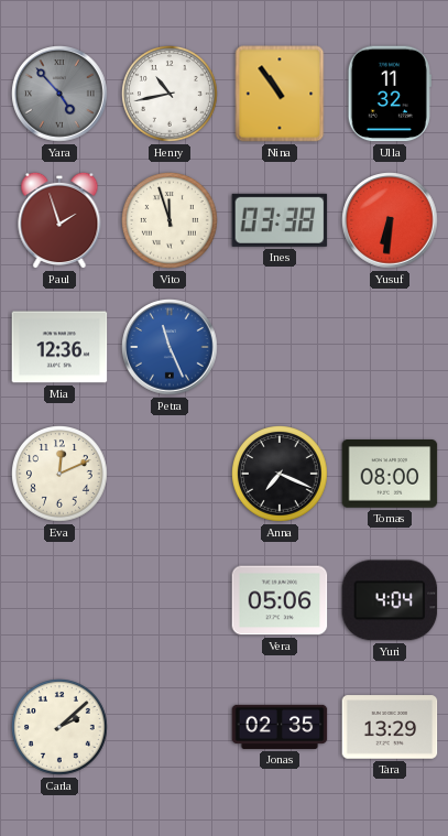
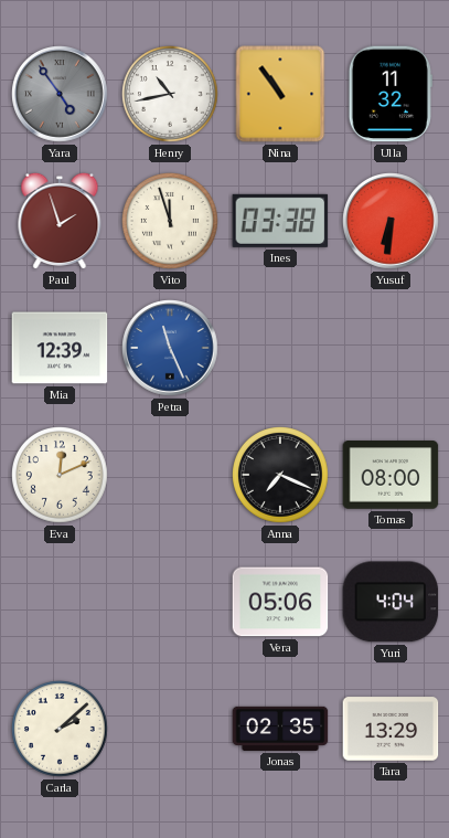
Yara: 4:53 -> 4:54 (60, 94)
Mia: 12:36 -> 12:39 (60, 348)
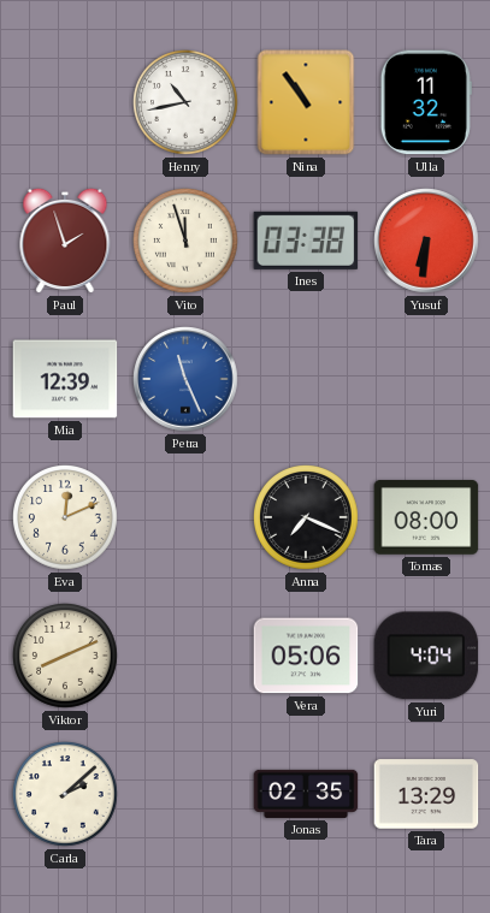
Yara: 4:54 -> none (60, 94)
Viktor: none -> 8:11 (66, 657)
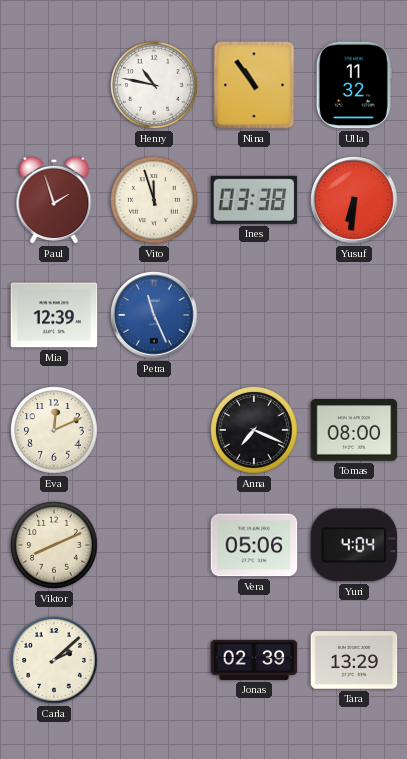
Henry: 10:43 -> 10:47 (155, 86)
Jonas: 02:35 -> 02:39 (254, 660)
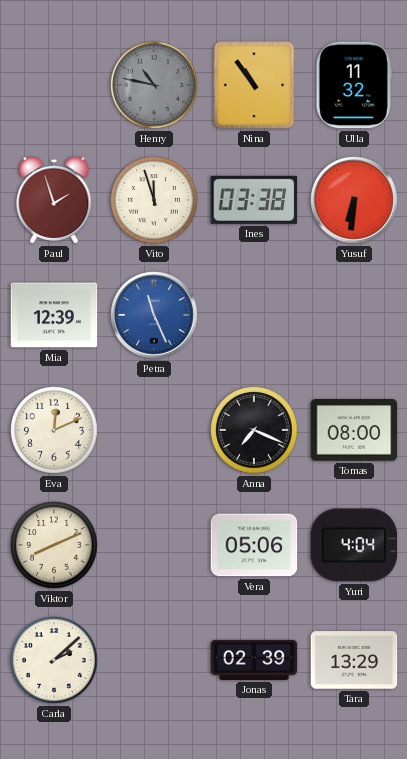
Henry dial: white -> grey (155, 86)
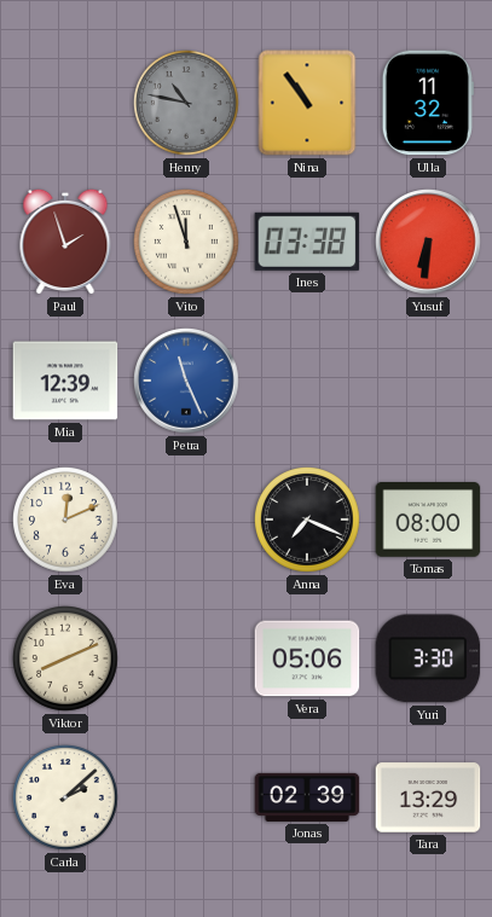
Yuri: 4:04 -> 3:30 (428, 658)
